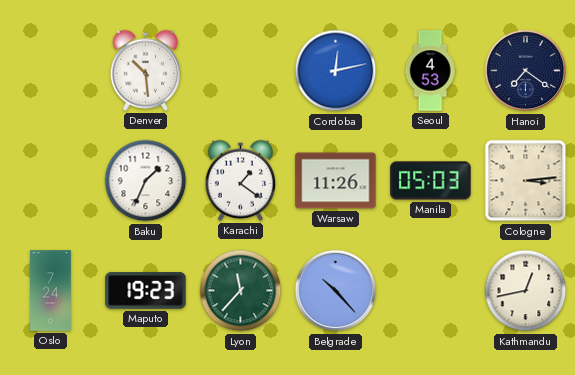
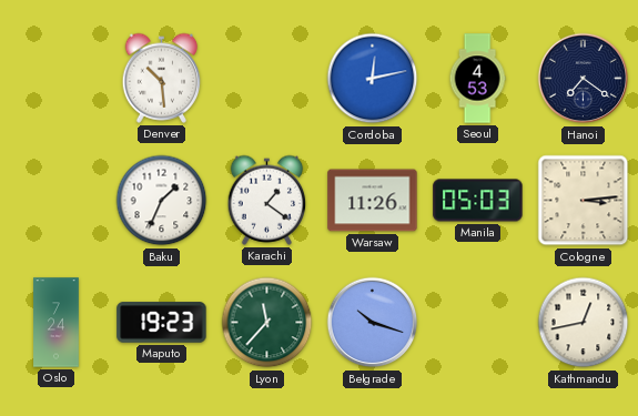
Belgrade: 10:23 -> 10:18 (373, 323)
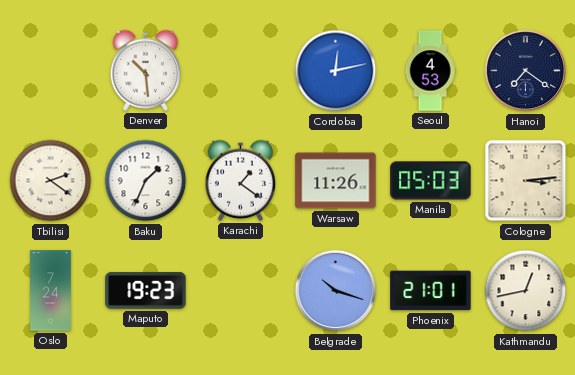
Tbilisi: none -> 2:21 (51, 181)
Lyon: 11:37 -> none (267, 323)
Phoenix: none -> 21:01 (431, 291)
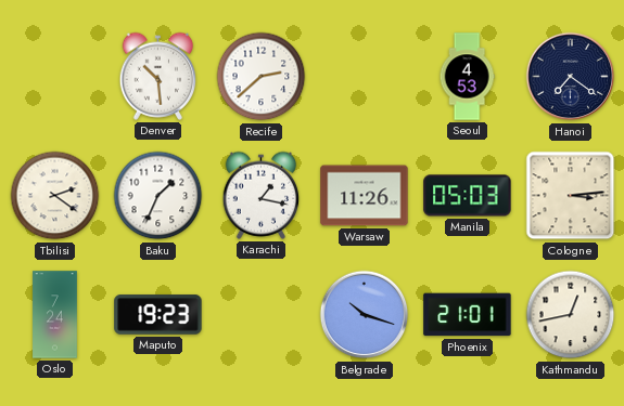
Recife: none -> 2:38 (262, 77)
Cordoba: 12:13 -> none (336, 71)
Karachi: 1:21 -> 1:17 (262, 195)
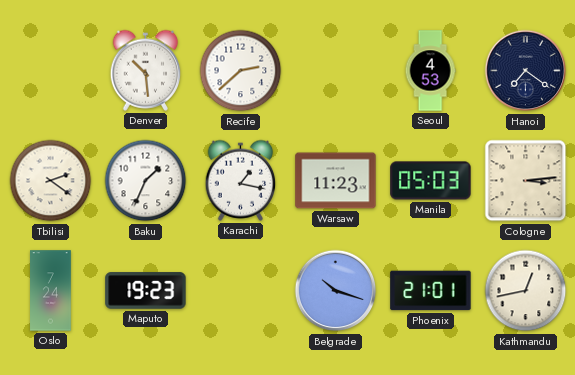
Warsaw: 11:26 -> 11:23 (336, 181)
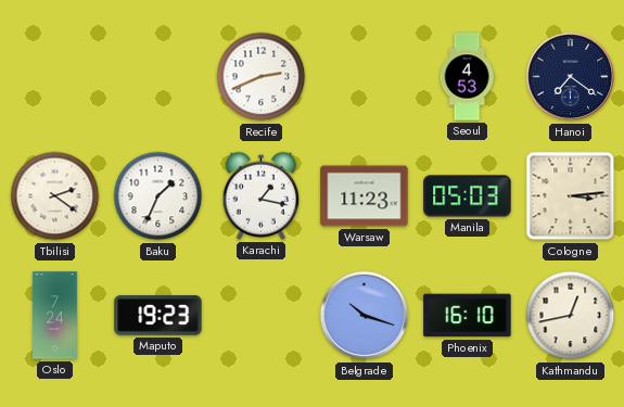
Denver: 10:29 -> none (146, 70)
Recife: 2:38 -> 2:41 (262, 77)
Phoenix: 21:01 -> 16:10 (468, 316)
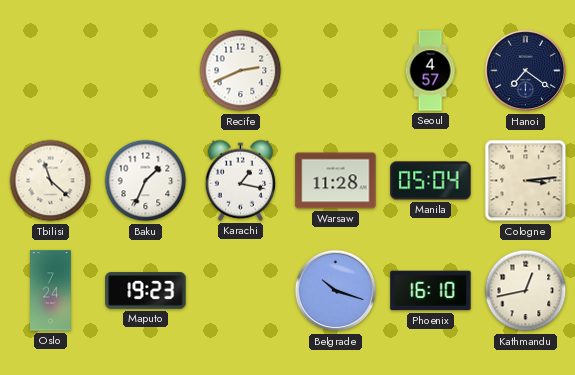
Seoul: 4:53 -> 4:57 (430, 71)
Tbilisi: 2:21 -> 11:22 (51, 181)
Warsaw: 11:23 -> 11:28 (336, 181)
Manila: 05:03 -> 05:04 (431, 181)
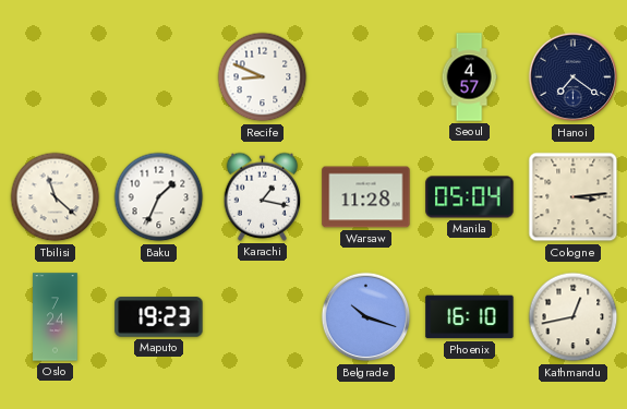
Recife: 2:41 -> 8:49 (263, 77)
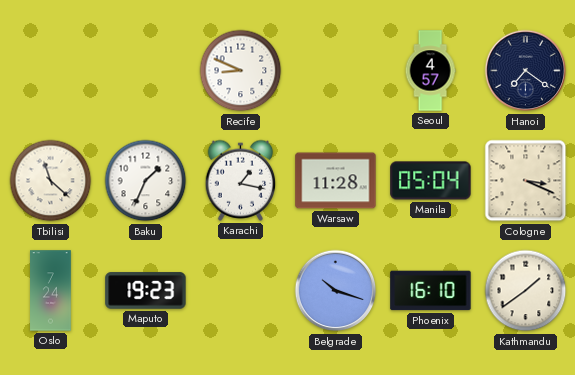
Cologne: 3:14 -> 3:19 (526, 181)
Kathmandu: 12:43 -> 1:39 (526, 291)
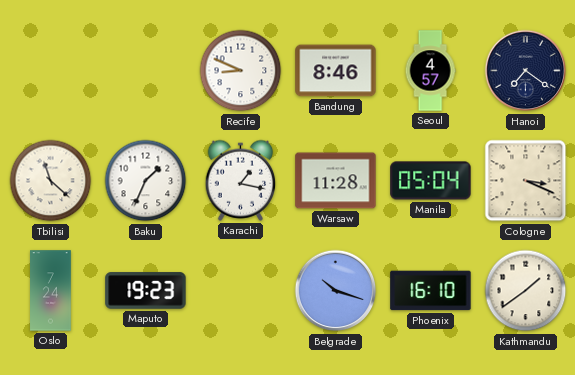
Bandung: none -> 8:46 (336, 71)
